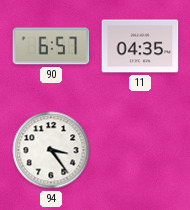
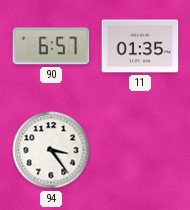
11: 04:35 -> 01:35 (140, 46)
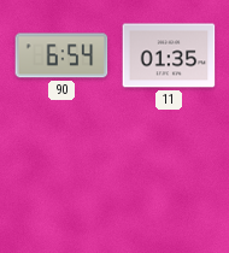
90: 6:57 -> 6:54 (61, 55)
94: 3:24 -> none (51, 150)
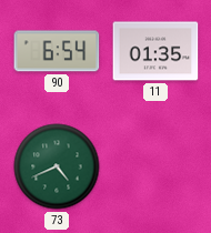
73: none -> 4:41 (57, 166)
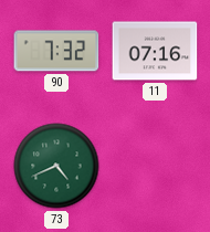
90: 6:54 -> 7:32 (56, 51)
11: 01:35 -> 07:16 (155, 51)
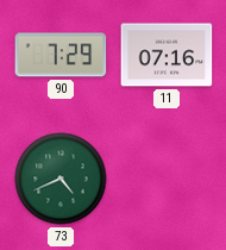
90: 7:32 -> 7:29 (61, 55)
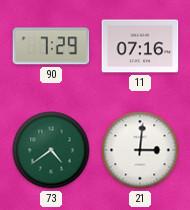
73: 4:41 -> 4:39 (51, 150)
21: none -> 3:01 (140, 150)
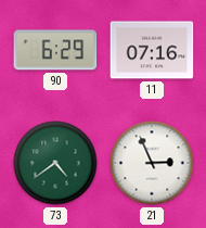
90: 7:29 -> 6:29 (55, 50)
21: 3:01 -> 2:56 (152, 163)
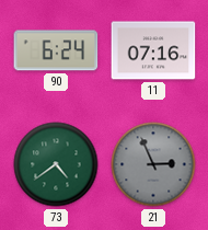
90: 6:29 -> 6:24 (56, 50)
21 dial: white -> grey (153, 164)
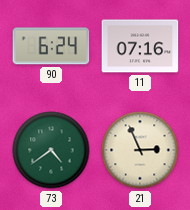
21 dial: grey -> cream (140, 150)
